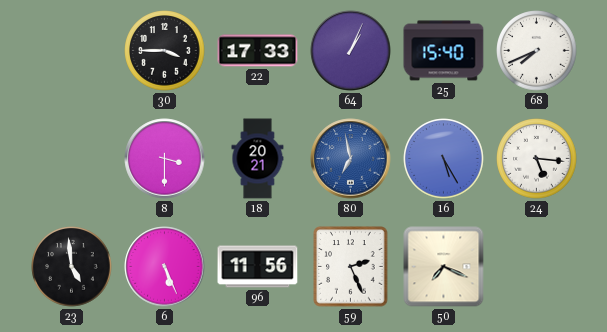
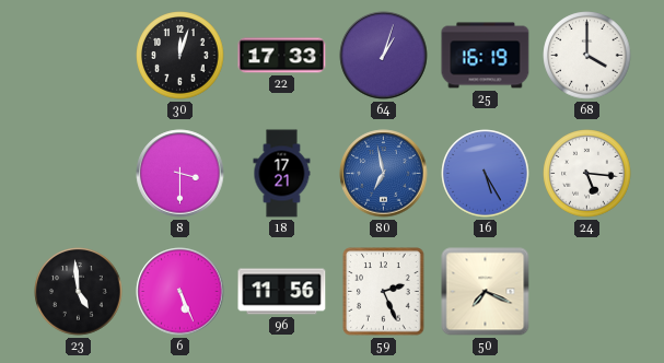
30: 3:45 -> 12:03 (180, 56)
64: 1:04 -> 1:03 (384, 56)
25: 15:40 -> 16:19 (486, 56)
68: 7:41 -> 4:00 (587, 56)
18: 20:21 -> 17:21 (282, 174)
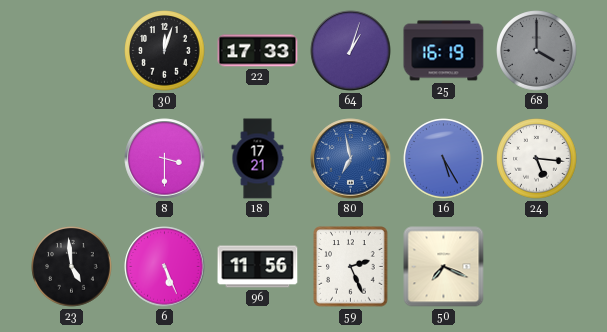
68 dial: white -> grey (537, 51)
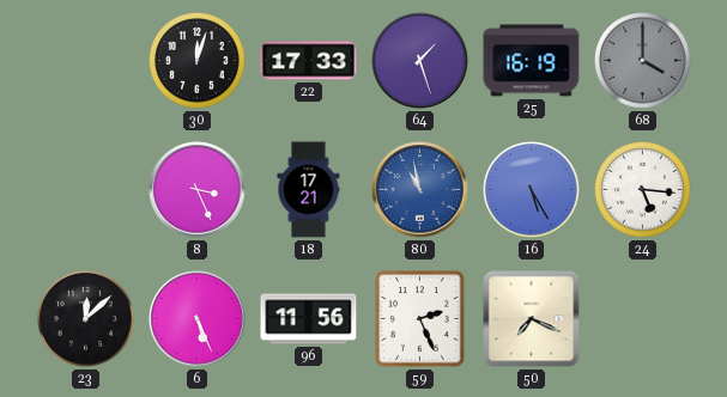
64: 1:03 -> 1:27 (420, 61)
8: 3:30 -> 3:26 (198, 190)
80: 6:58 -> 10:58 (420, 190)
23: 4:59 -> 12:08 (86, 319)
